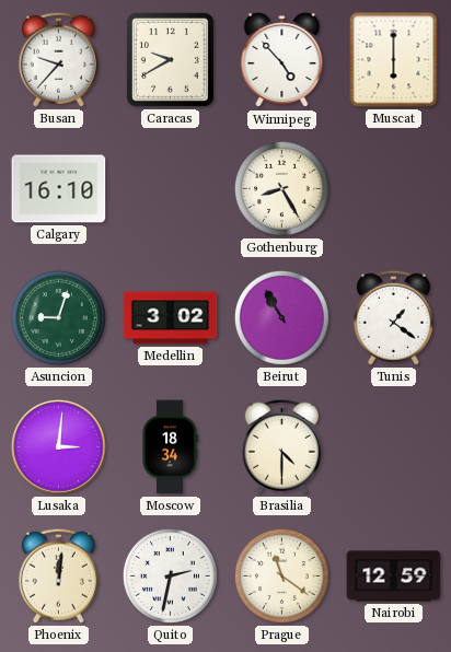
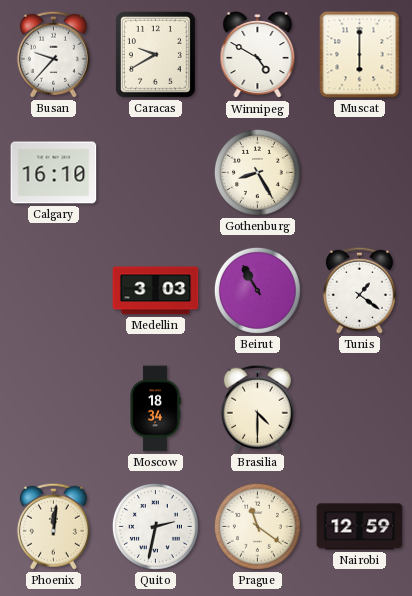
Winnipeg: 4:53 -> 4:50 (258, 55)
Asuncion: 9:03 -> none (58, 317)
Medellin: 3:02 -> 3:03 (156, 291)
Lusaka: 3:01 -> none (58, 446)
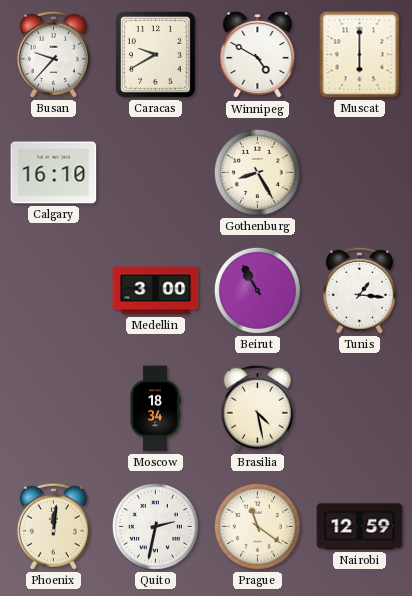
Medellin: 3:03 -> 3:00 (156, 291)
Tunis: 1:21 -> 1:16 (359, 290)
Brasilia: 4:30 -> 4:28 (257, 408)
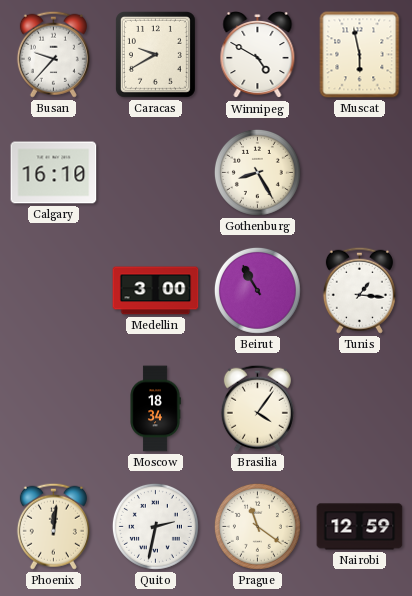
Muscat: 6:00 -> 5:58 (360, 55)
Brasilia: 4:28 -> 4:06 (257, 408)
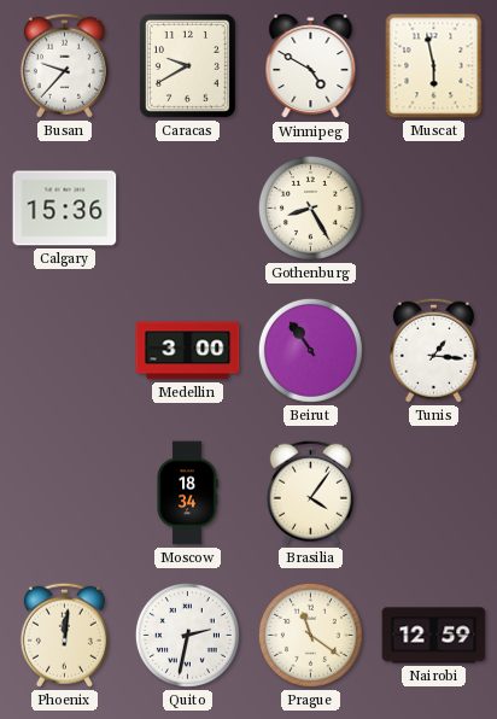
Calgary: 16:10 -> 15:36 (65, 209)
Beirut: 10:55 -> 10:54 (310, 350)
